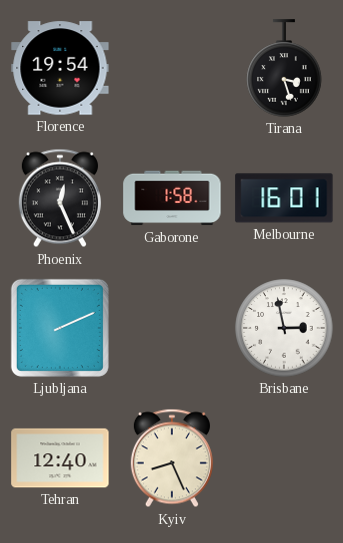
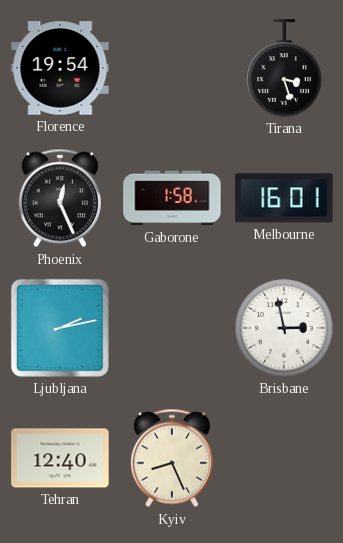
Ljubljana: 2:11 -> 2:13 (60, 328)
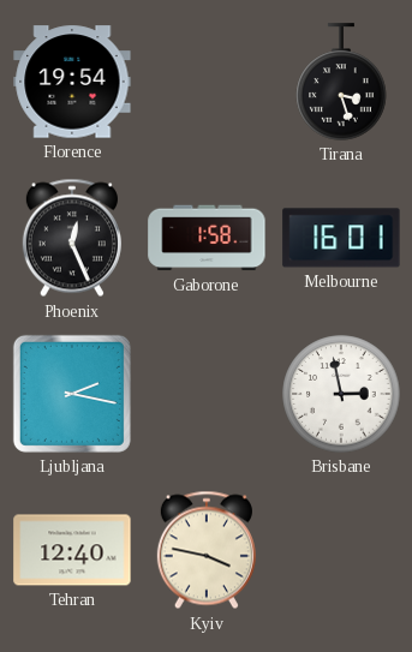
Ljubljana: 2:13 -> 2:17 (72, 394)
Kyiv: 8:26 -> 3:47 (207, 550)
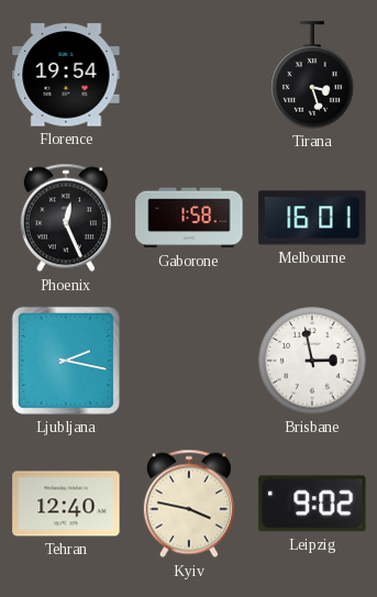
Leipzig: none -> 9:02 (312, 504)
